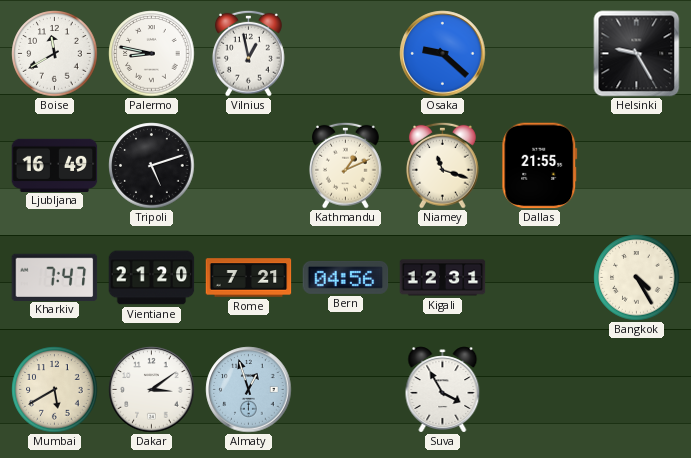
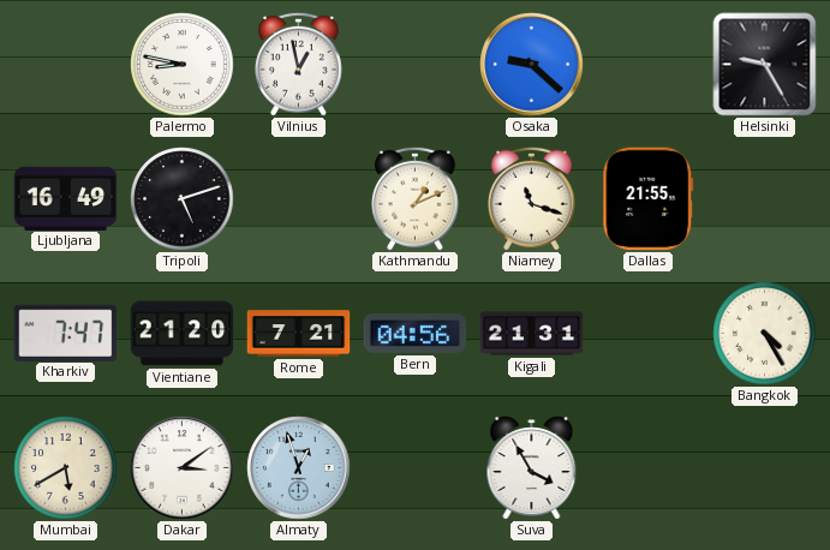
Boise: 11:40 -> none (55, 54)
Kigali: 12:31 -> 21:31 (532, 334)
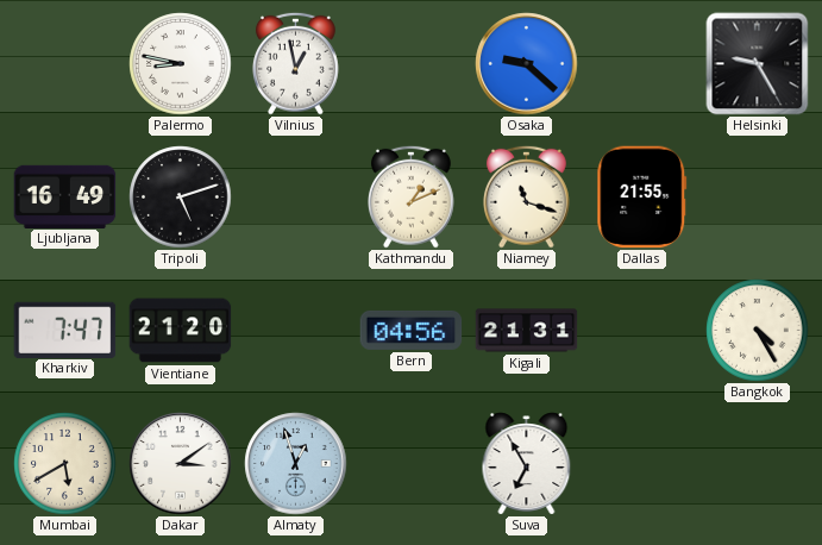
Rome: 7:21 -> none (299, 334)
Suva: 3:55 -> 6:55 (527, 464)
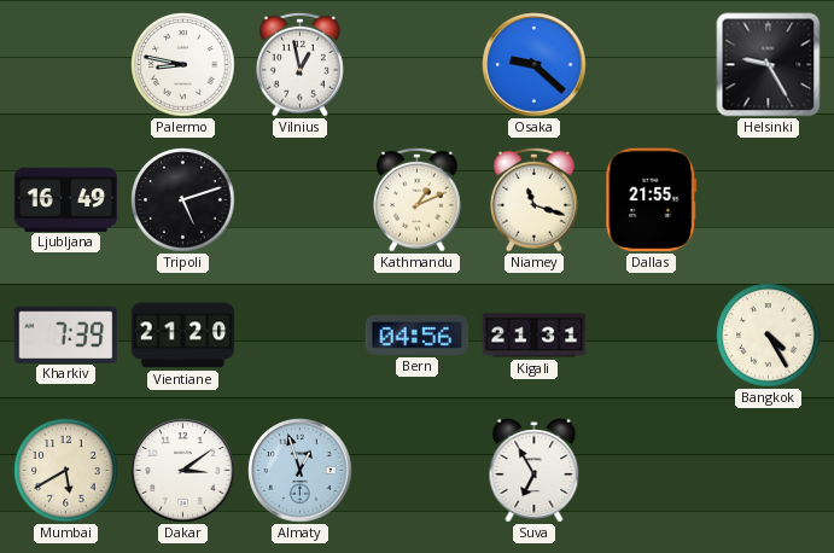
Kharkiv: 7:47 -> 7:39 (66, 334)
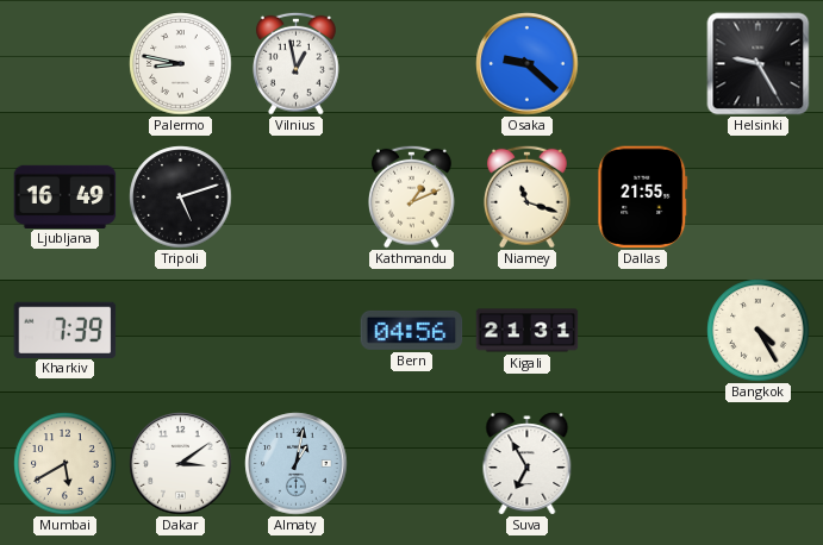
Vientiane: 21:20 -> none (183, 336)
Almaty: 12:57 -> 1:02 (297, 464)
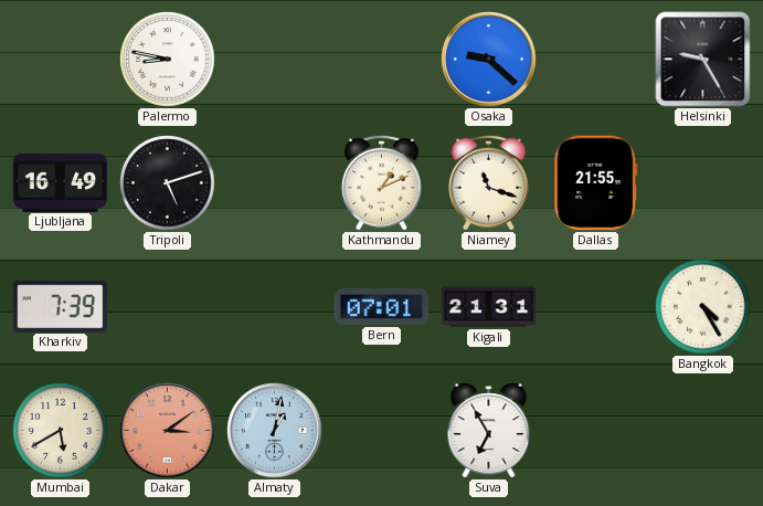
Vilnius: 12:58 -> none (297, 63)
Bern: 04:56 -> 07:01 (382, 306)
Dakar dial: white -> salmon (168, 431)
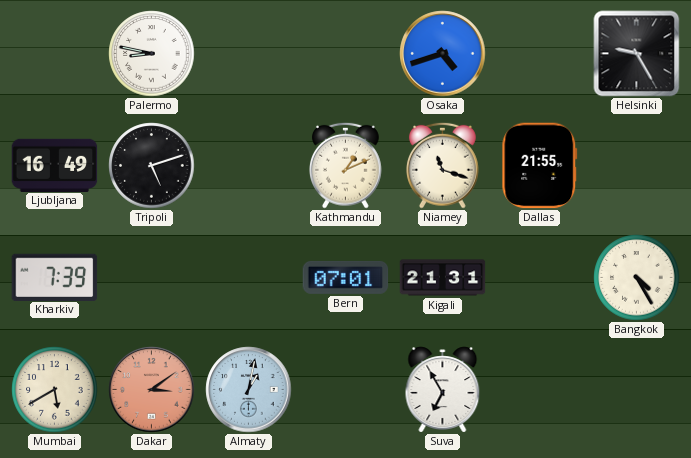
Osaka: 9:22 -> 4:42 (443, 54)
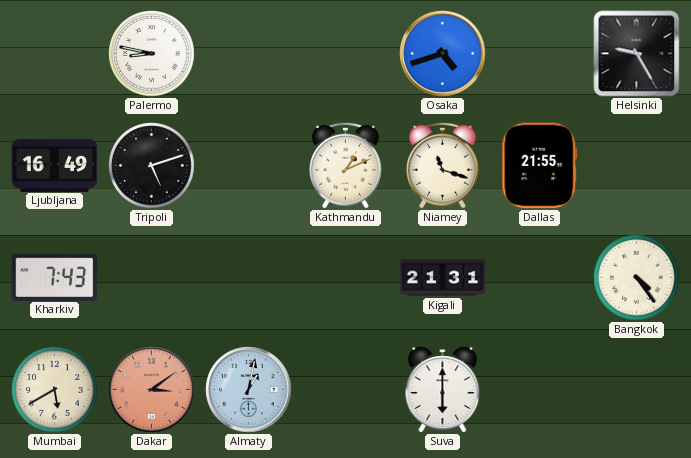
Kharkiv: 7:39 -> 7:43 (55, 277)
Bern: 07:01 -> none (346, 277)
Bangkok: 4:25 -> 4:24 (637, 278)
Suva: 6:55 -> 6:00 (443, 390)
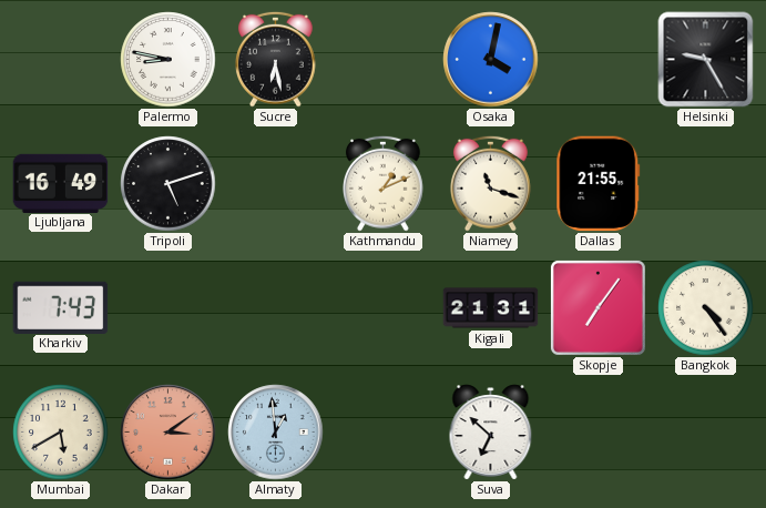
Sucre: none -> 6:28 (276, 59)
Osaka: 4:42 -> 4:02 (491, 60)
Skopje: none -> 7:06 (598, 307)
Almaty: 1:02 -> 12:59 (276, 433)
Suva: 6:00 -> 6:52 (491, 433)
